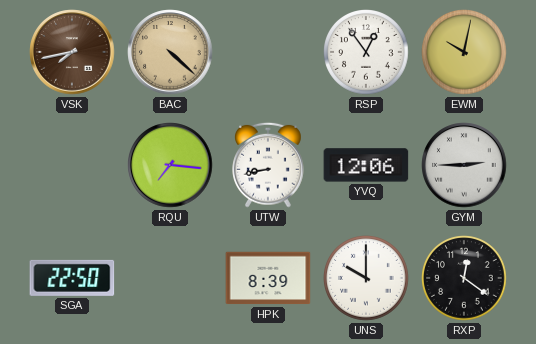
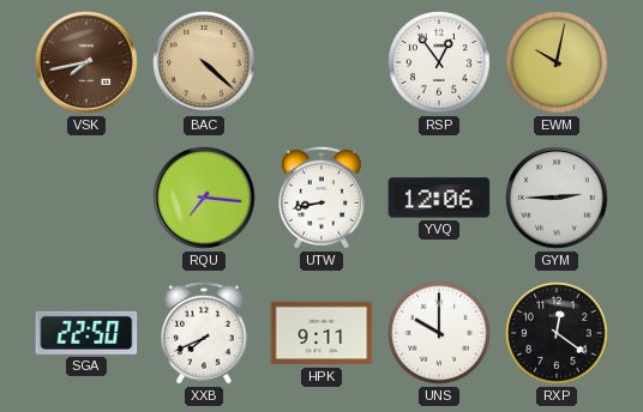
XXB: none -> 7:41 (205, 333)
HPK: 8:39 -> 9:11 (321, 333)
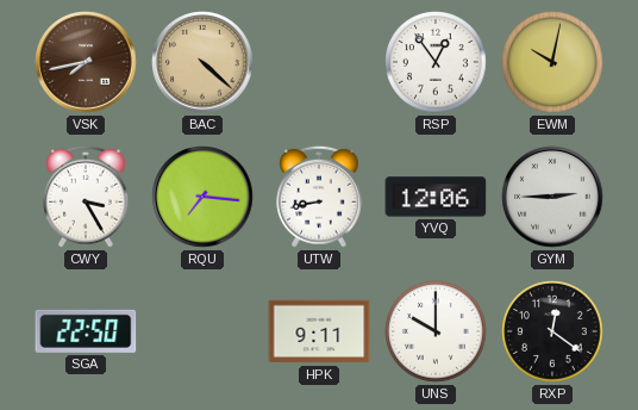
CWY: none -> 3:25 (87, 197)
XXB: 7:41 -> none (205, 333)
